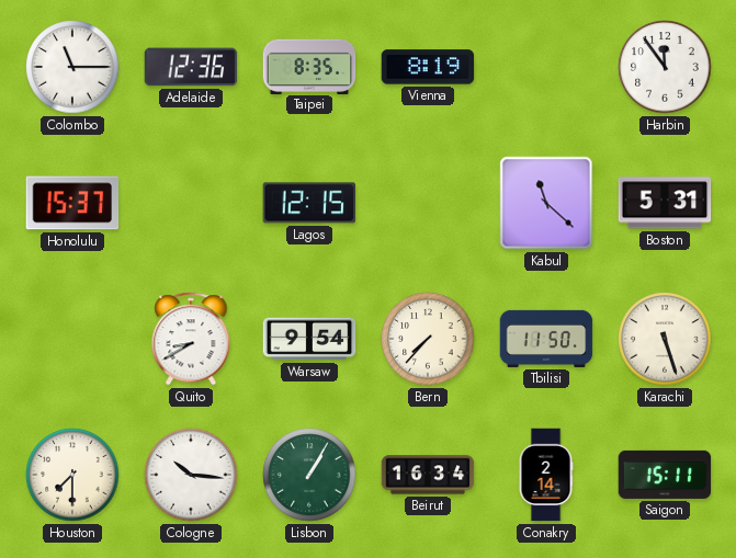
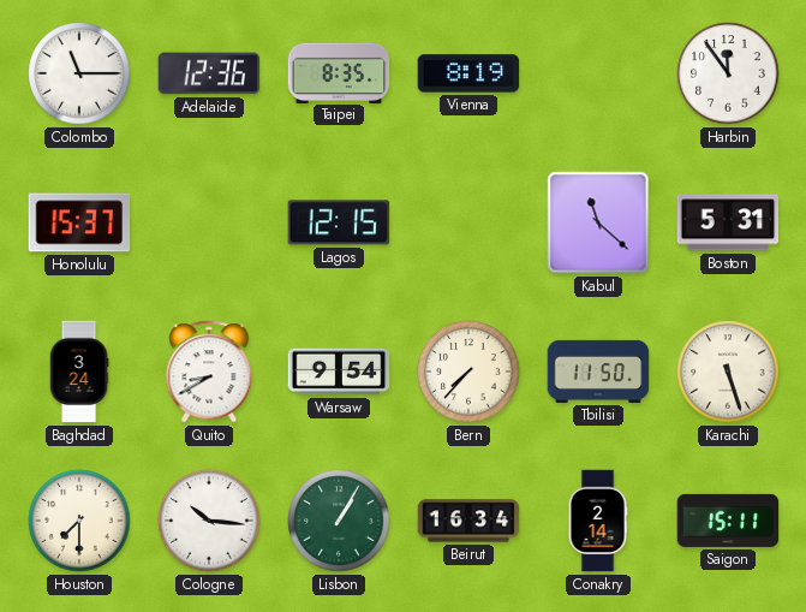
Baghdad: none -> 3:24 (79, 372)
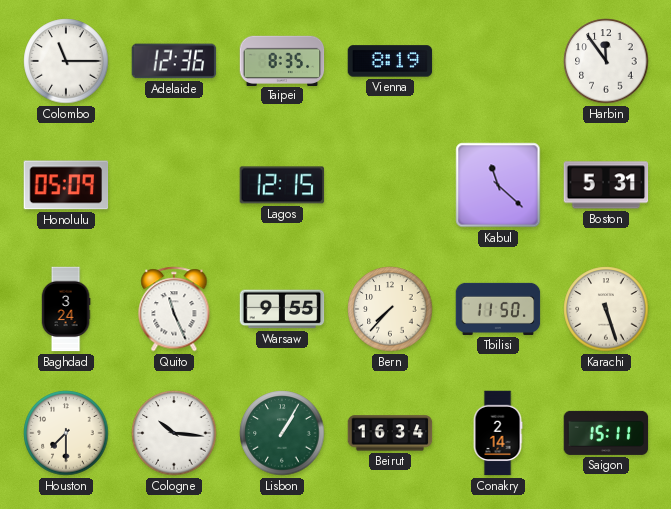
Honolulu: 15:37 -> 05:09 (66, 185)
Quito: 8:40 -> 11:26 (174, 309)
Warsaw: 9:54 -> 9:55 (282, 309)
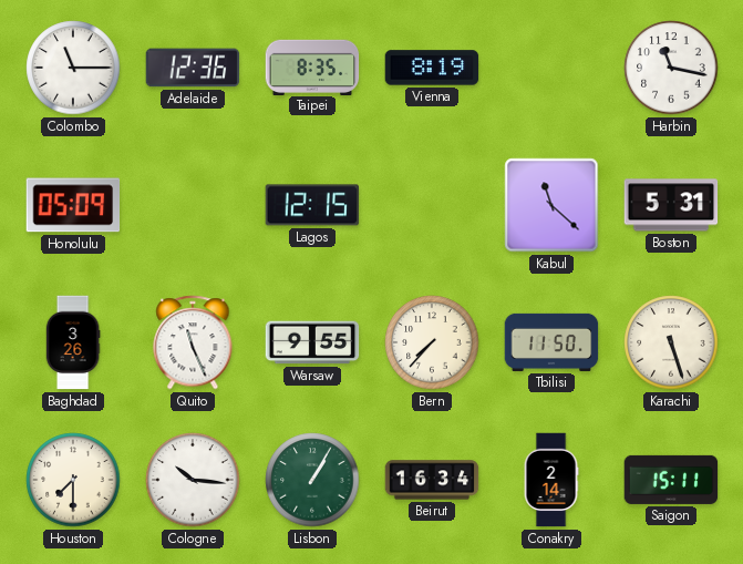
Harbin: 11:54 -> 11:17 (671, 68)
Baghdad: 3:24 -> 3:26 (73, 342)
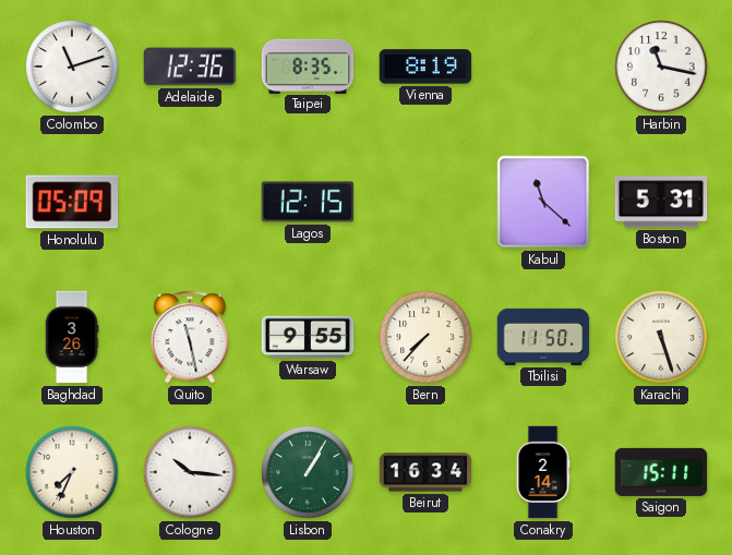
Colombo: 11:15 -> 11:12 (72, 67)
Quito: 11:26 -> 11:28 (190, 337)
Houston: 7:30 -> 7:34 (72, 472)
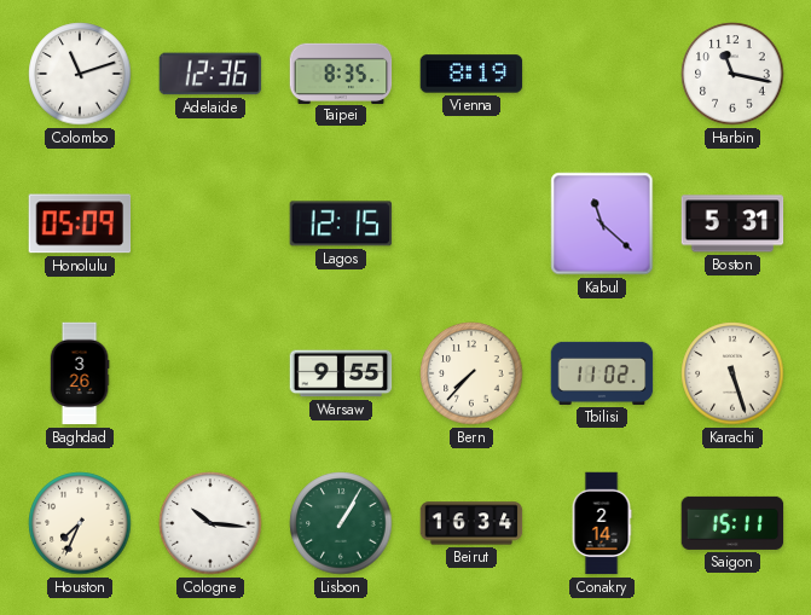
Quito: 11:28 -> none (190, 337)
Tbilisi: 11:50 -> 11:02 (602, 373)
